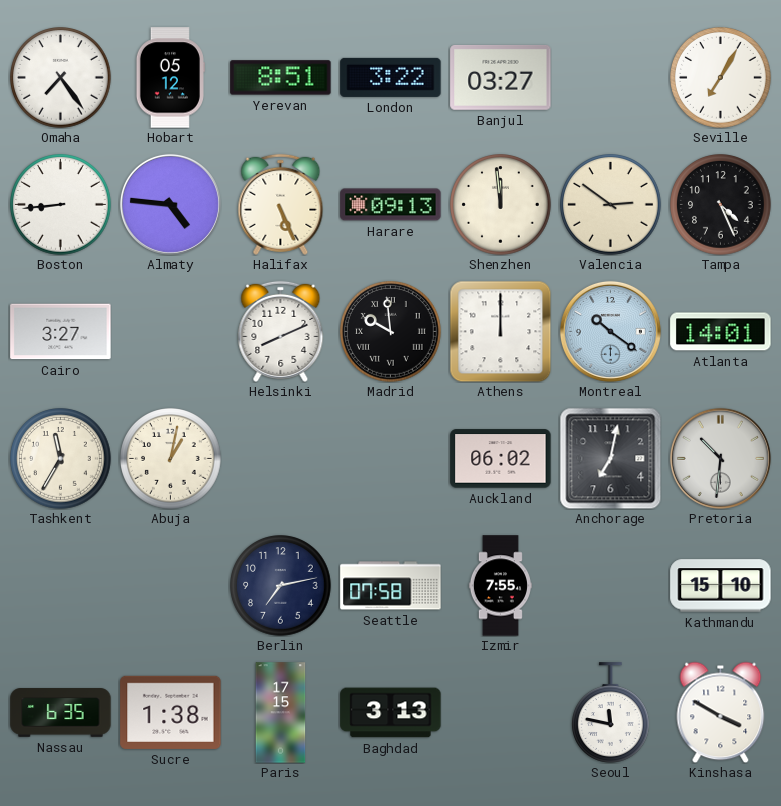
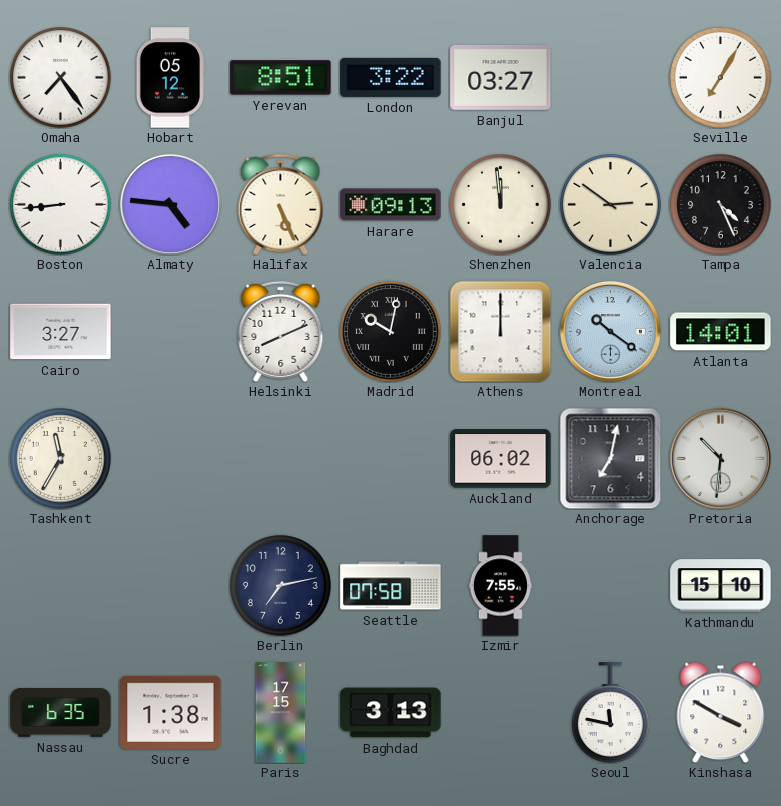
Madrid: 9:59 -> 10:02 (391, 332)
Abuja: 1:02 -> none (171, 459)
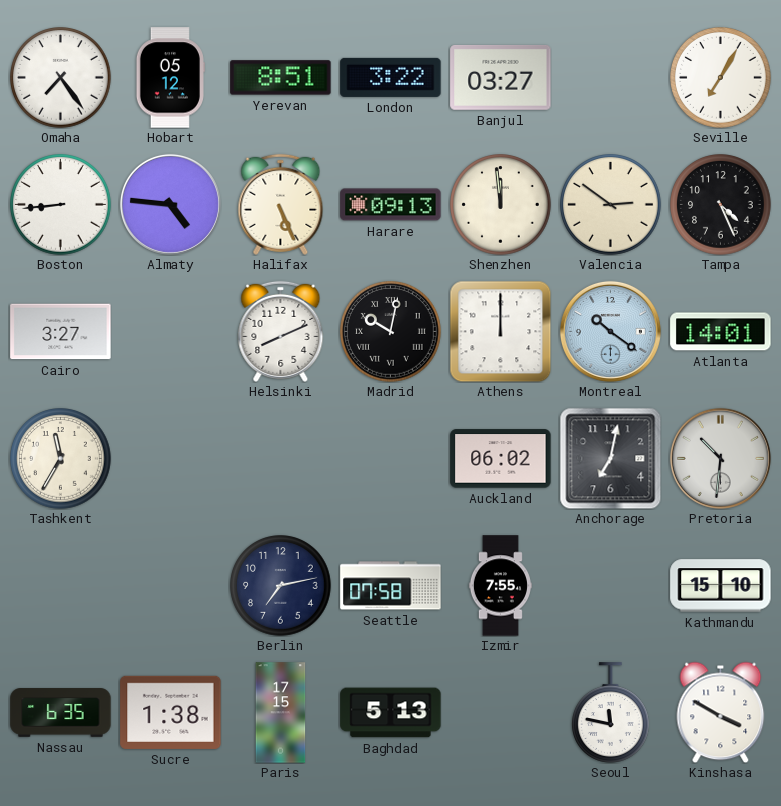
Baghdad: 3:13 -> 5:13 (391, 713)
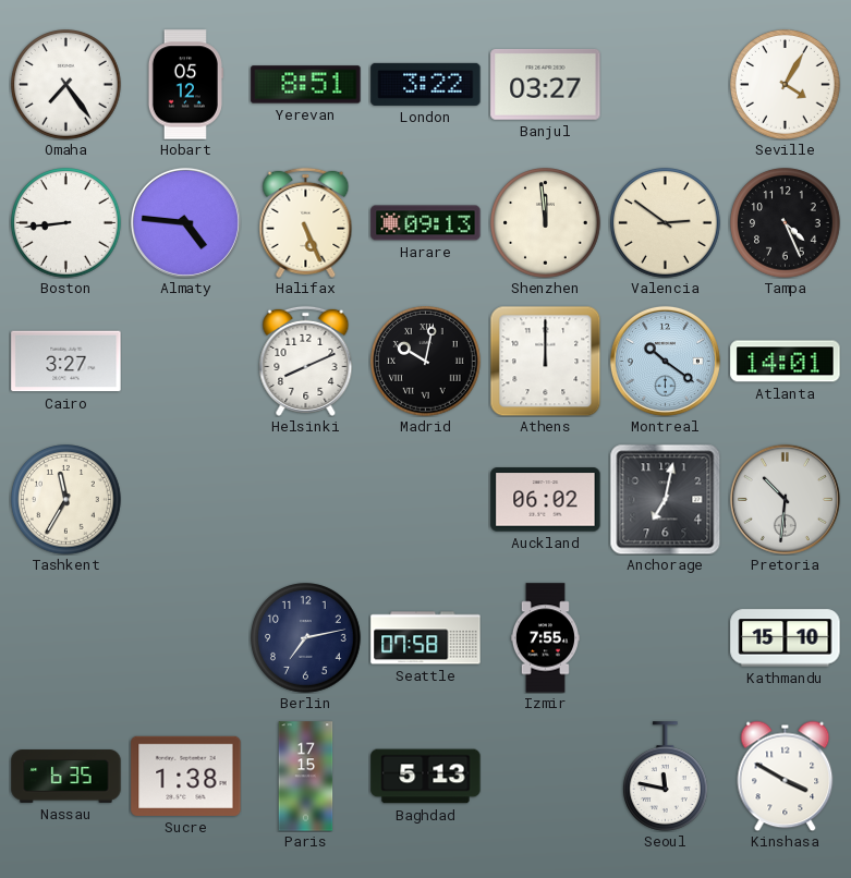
Seville: 7:05 -> 4:05 (786, 85)
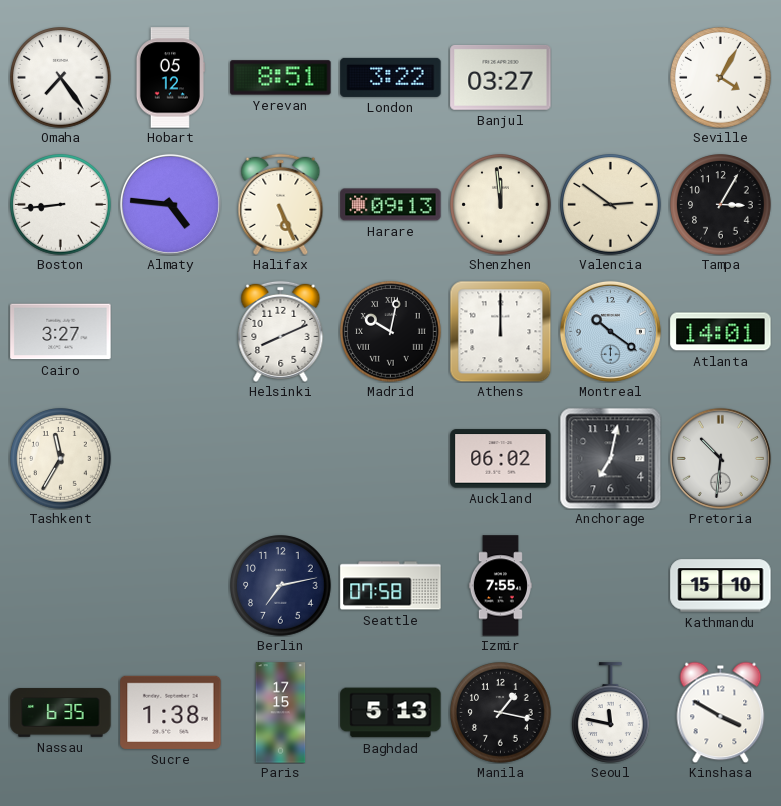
Tampa: 4:26 -> 3:05 (721, 205)
Manila: none -> 1:17 (501, 713)
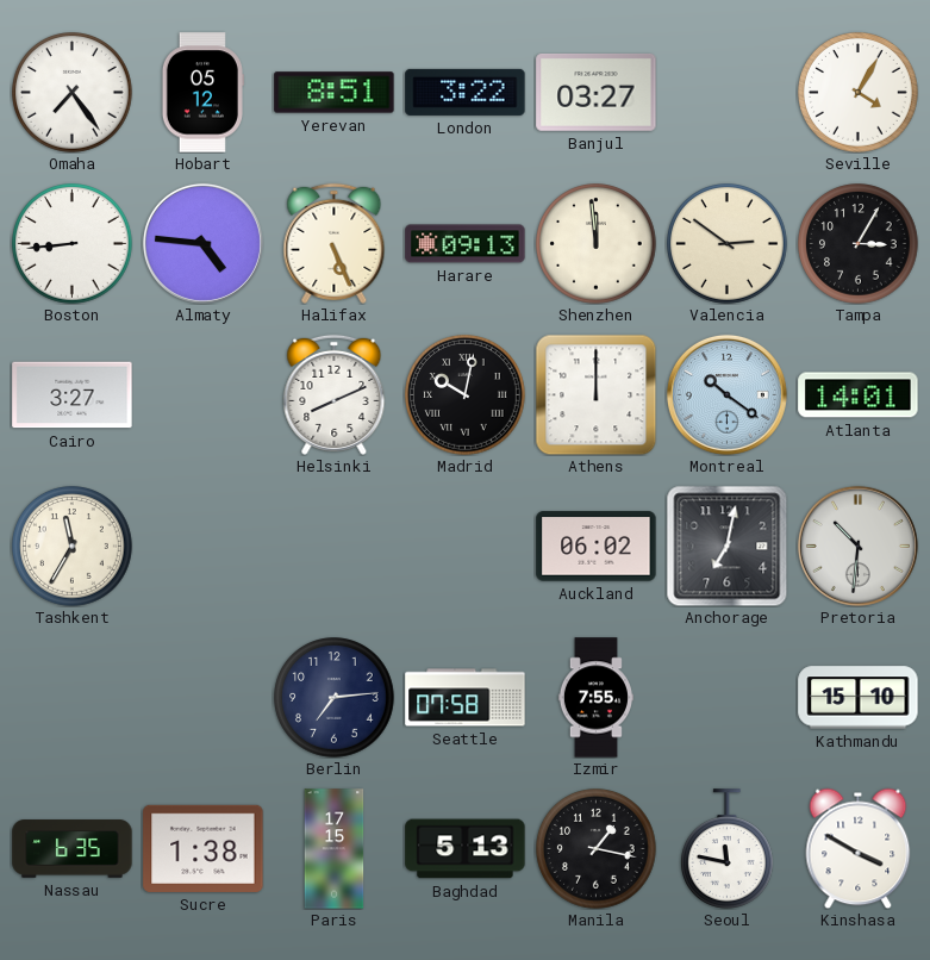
Berlin: 7:13 -> 7:14 (335, 698)
